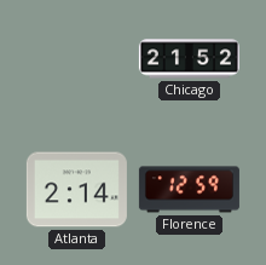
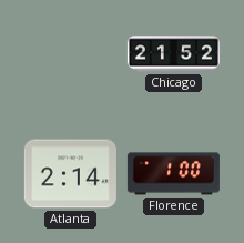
Florence: 12:59 -> 1:00 (173, 174)
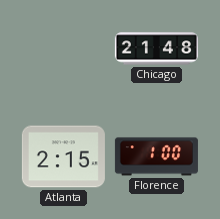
Chicago: 21:52 -> 21:48 (156, 49)
Atlanta: 2:14 -> 2:15 (63, 157)
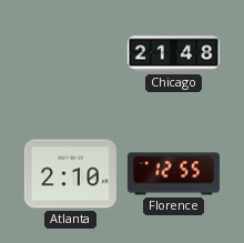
Atlanta: 2:15 -> 2:10 (70, 174)
Florence: 1:00 -> 12:55 (173, 174)
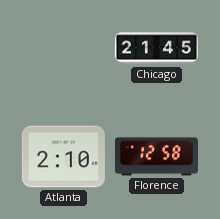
Chicago: 21:48 -> 21:45 (156, 49)
Florence: 12:55 -> 12:58 (156, 157)
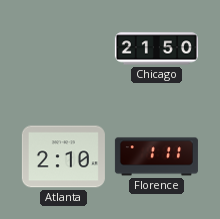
Chicago: 21:45 -> 21:50 (156, 49)
Florence: 12:58 -> 1:11 (156, 157)
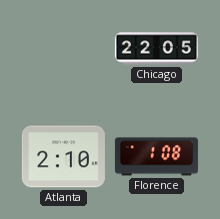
Chicago: 21:50 -> 22:05 (156, 49)
Florence: 1:11 -> 1:08 (156, 157)
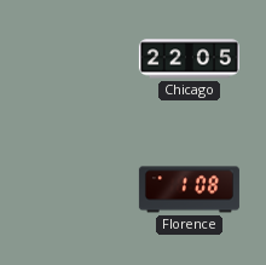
Atlanta: 2:10 -> none (63, 157)
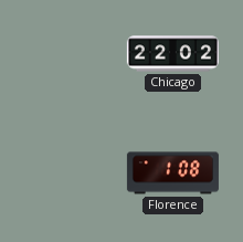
Chicago: 22:05 -> 22:02 (172, 54)
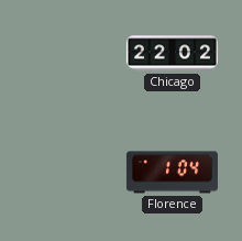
Florence: 1:08 -> 1:04 (172, 173)
